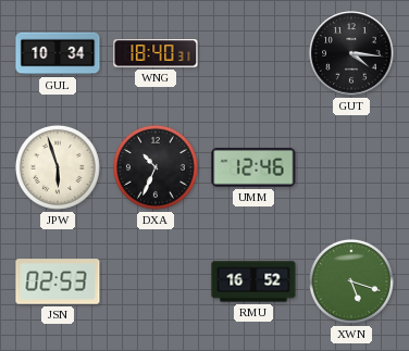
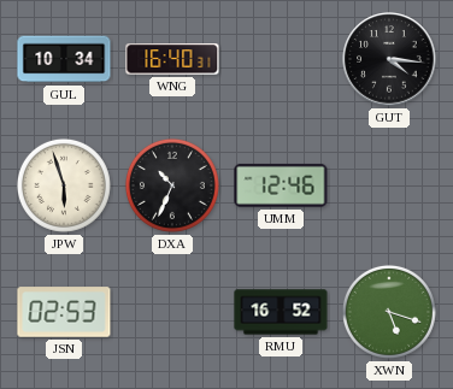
WNG: 18:40 -> 16:40 (172, 59)
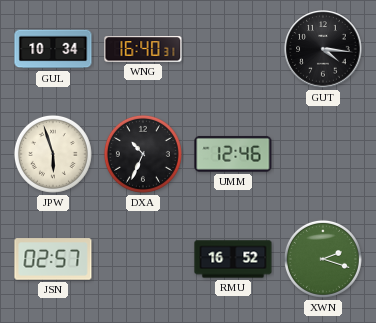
JSN: 02:53 -> 02:57 (53, 259)
XWN: 5:18 -> 2:18 (323, 259)
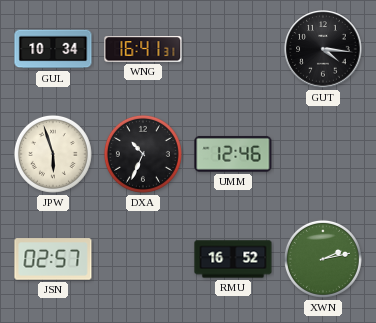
WNG: 16:40 -> 16:41 (143, 49)
XWN: 2:18 -> 2:13 (323, 259)
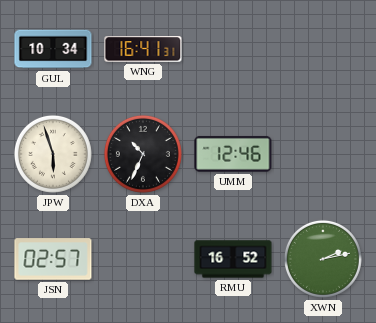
GUT: 4:16 -> none (323, 49)
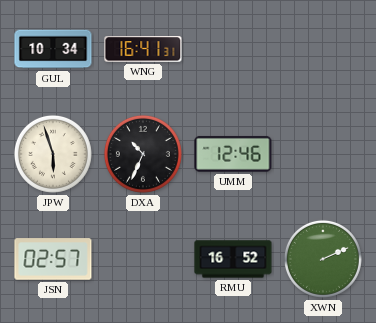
XWN: 2:13 -> 2:11 (323, 259)
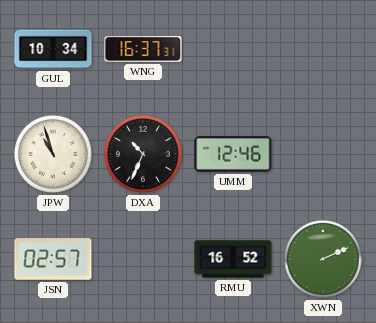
WNG: 16:41 -> 16:37 (143, 49)
JPW: 5:57 -> 10:57 (53, 154)
